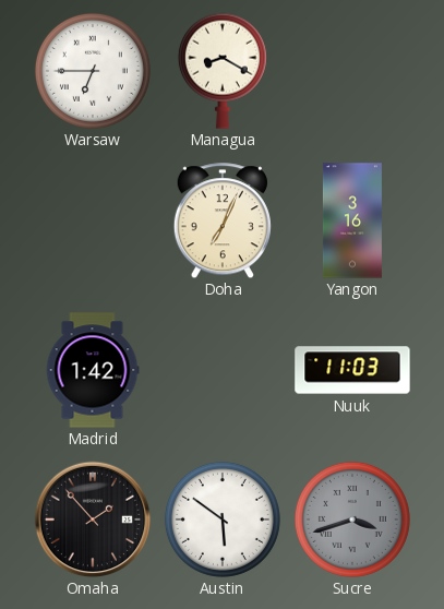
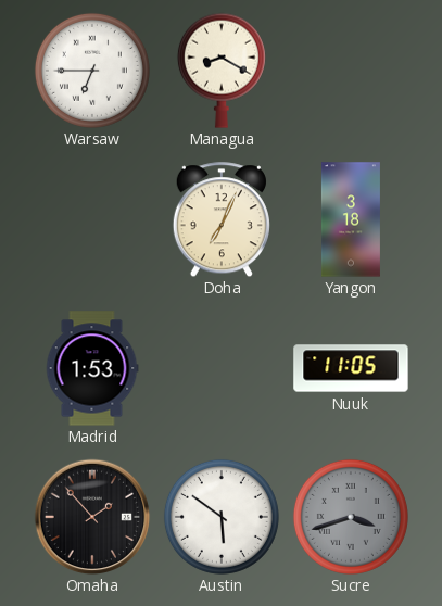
Yangon: 3:16 -> 3:18 (351, 219)
Madrid: 1:42 -> 1:53 (92, 368)
Nuuk: 11:03 -> 11:05 (351, 368)
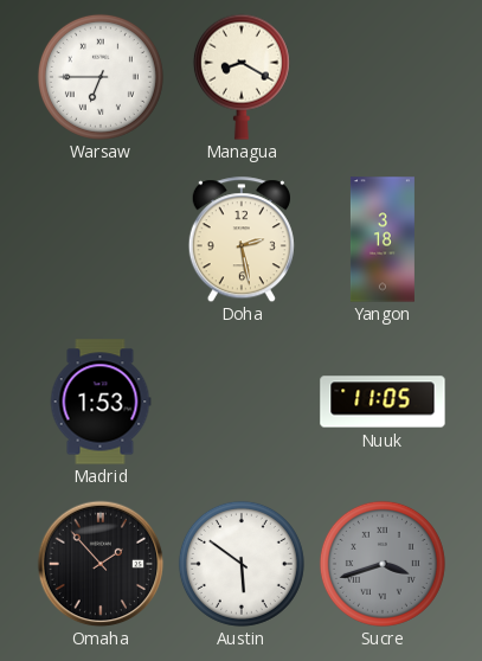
Doha: 7:04 -> 2:28 (242, 239)
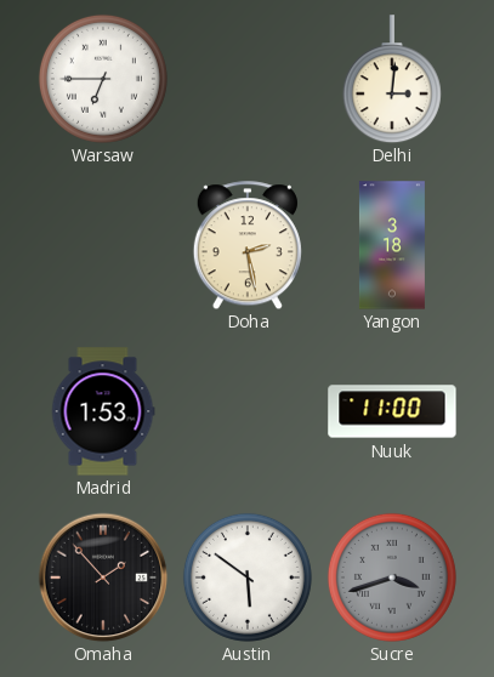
Managua: 8:20 -> none (242, 77)
Delhi: none -> 3:01 (392, 79)
Nuuk: 11:05 -> 11:00 (392, 411)
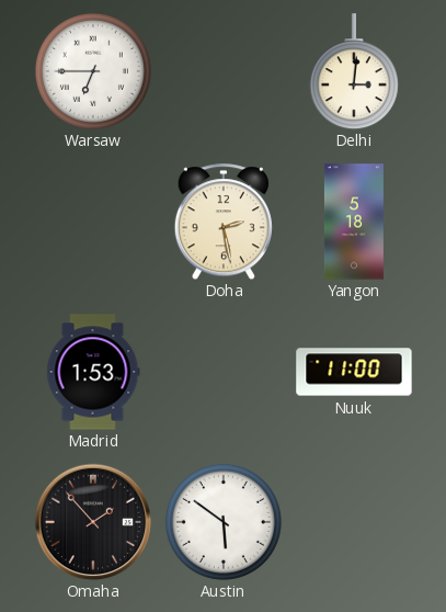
Yangon: 3:18 -> 5:18 (354, 222)
Sucre: 3:42 -> none (392, 578)
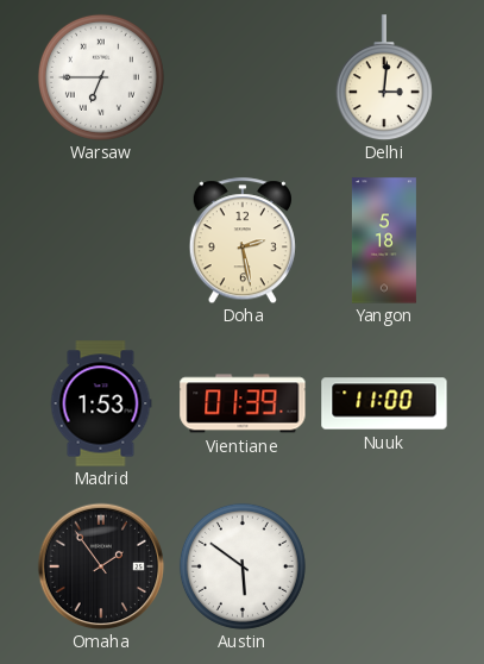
Vientiane: none -> 01:39 (243, 403)
Omaha: 1:53 -> 1:54 (101, 566)
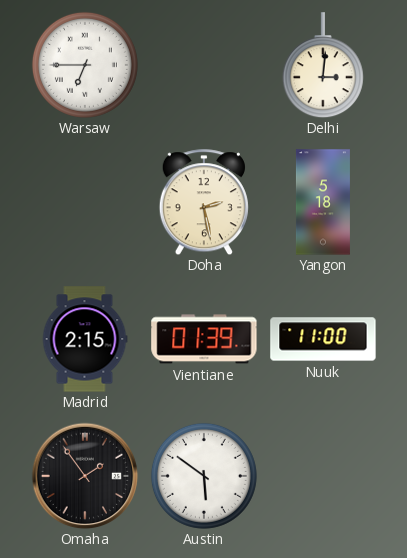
Madrid: 1:53 -> 2:15 (85, 339)
